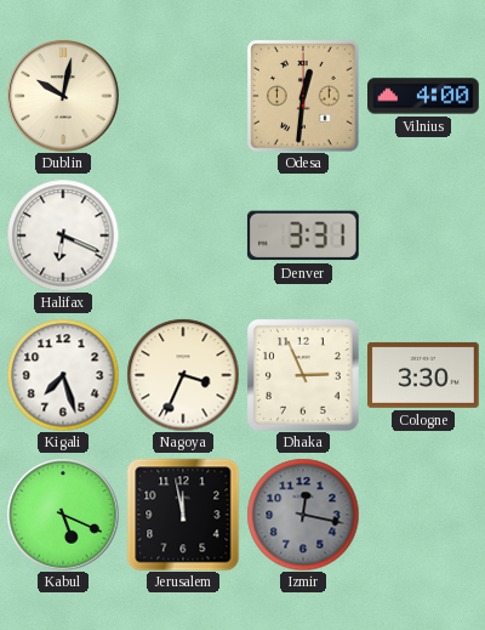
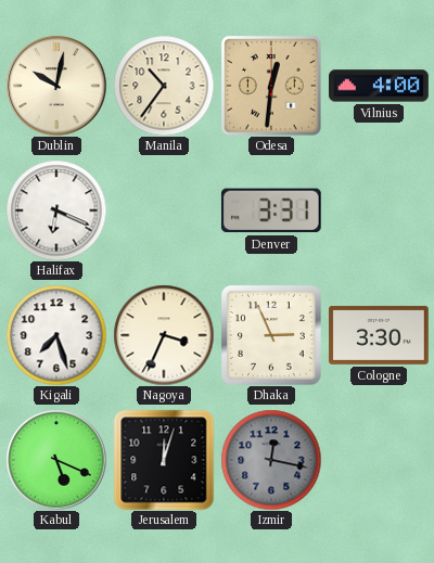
Manila: none -> 10:36 (164, 86)
Jerusalem: 11:58 -> 12:03 (164, 460)
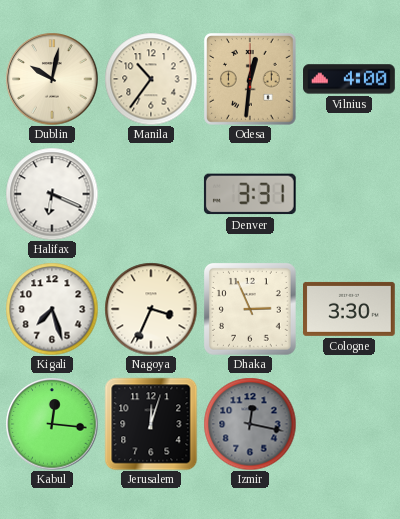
Kabul: 5:19 -> 12:16 (52, 424)
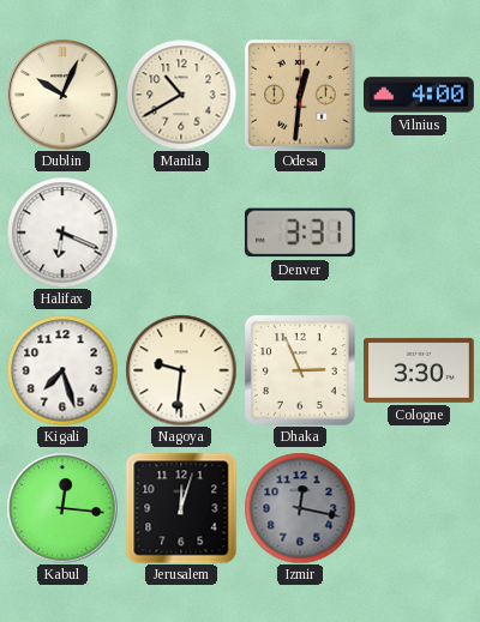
Dublin: 10:02 -> 10:04 (62, 95)
Manila: 10:36 -> 10:40 (181, 95)
Nagoya: 3:34 -> 9:31 (181, 370)
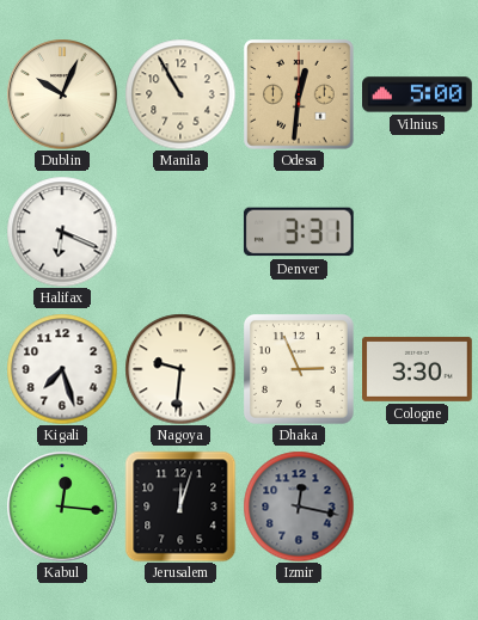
Manila: 10:40 -> 10:55 (180, 94)
Vilnius: 4:00 -> 5:00 (417, 94)
